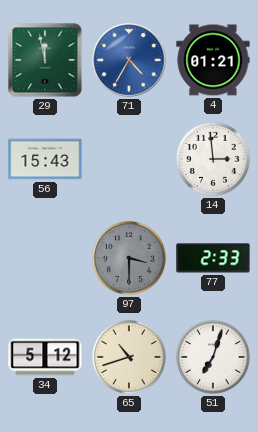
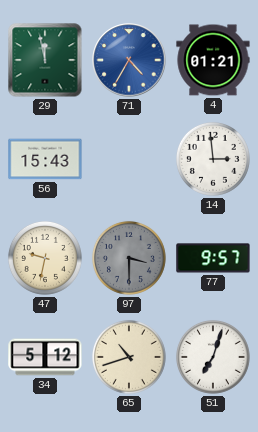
47: none -> 9:32 (45, 258)
77: 2:33 -> 9:57 (213, 258)
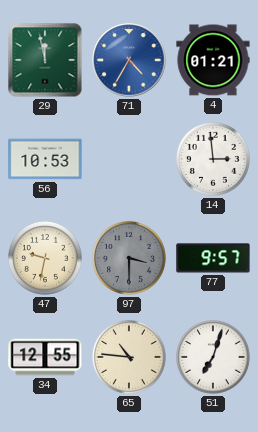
56: 15:43 -> 10:53 (45, 159)
34: 5:12 -> 12:55 (45, 357)
65: 10:42 -> 10:46 (129, 357)
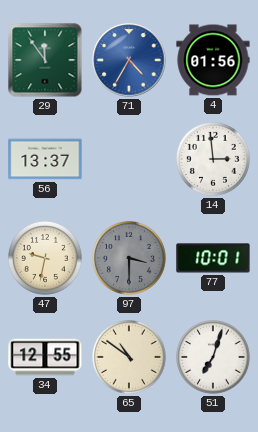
29: 11:58 -> 11:54 (45, 60)
4: 01:21 -> 01:56 (213, 60)
56: 10:53 -> 13:37 (45, 159)
77: 9:57 -> 10:01 (213, 258)
65: 10:46 -> 10:51 (129, 357)
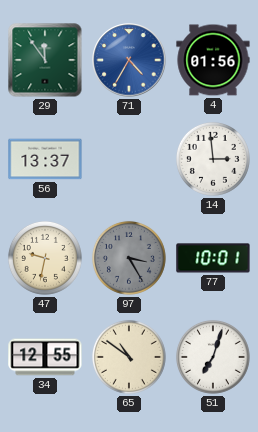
97: 3:30 -> 3:25 (129, 258)
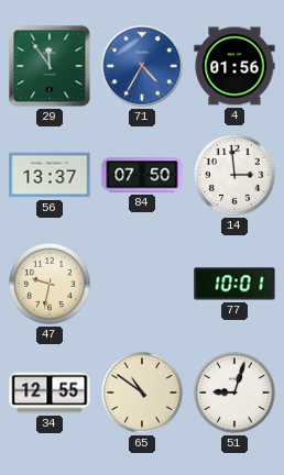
84: none -> 07:50 (142, 175)
97: 3:25 -> none (129, 258)
51: 7:03 -> 9:03 (234, 393)
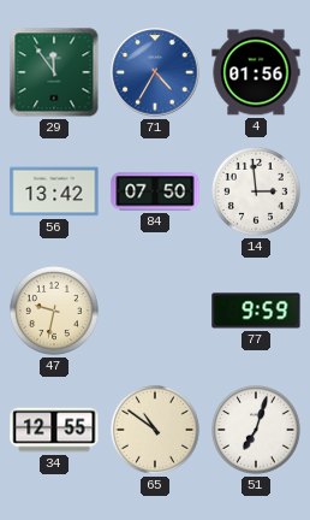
56: 13:37 -> 13:42 (54, 191)
77: 10:01 -> 9:59 (256, 311)
51: 9:03 -> 7:03 (256, 430)
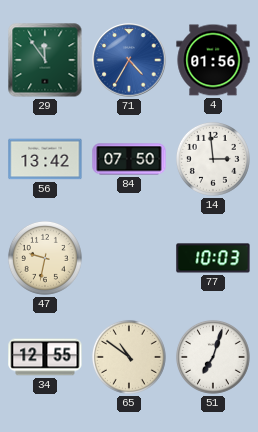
77: 9:59 -> 10:03 (213, 258)
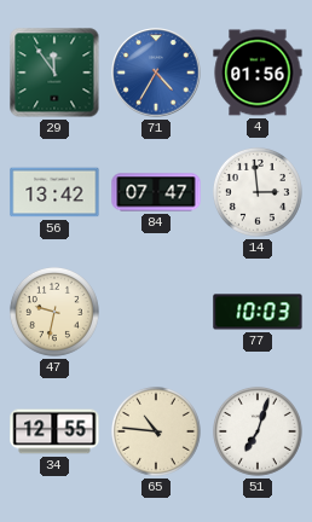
84: 07:50 -> 07:47 (156, 192)
65: 10:51 -> 10:46 (156, 431)
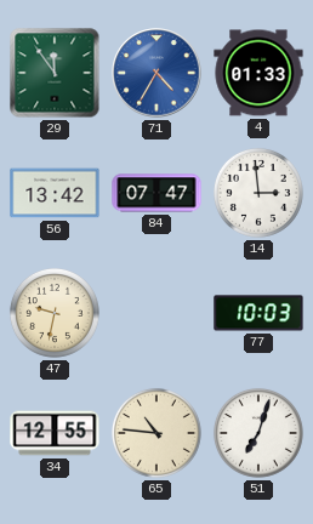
4: 01:56 -> 01:33 (258, 73)
